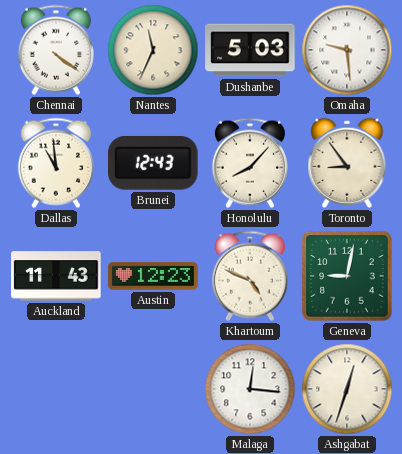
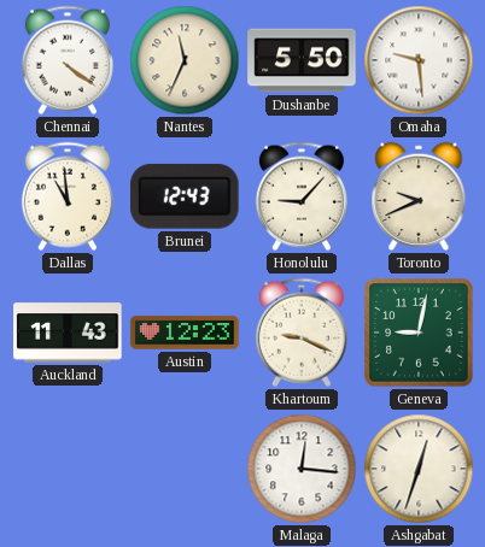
Dushanbe: 5:03 -> 5:50 (302, 60)
Honolulu: 8:07 -> 9:07 (302, 196)
Toronto: 8:54 -> 9:41 (419, 196)
Khartoum: 4:49 -> 9:19 (302, 333)
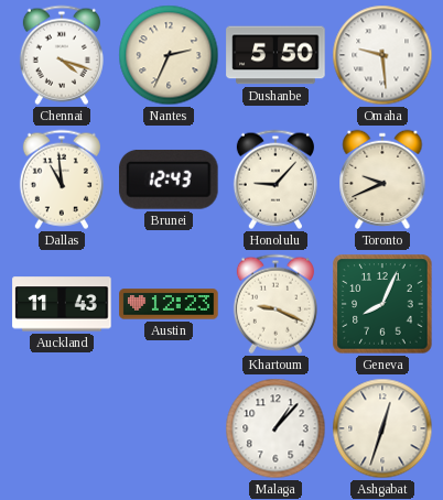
Chennai: 4:21 -> 4:18 (62, 55)
Nantes: 11:34 -> 2:34 (169, 55)
Geneva: 9:02 -> 8:04 (382, 304)
Malaga: 12:16 -> 1:07 (275, 428)
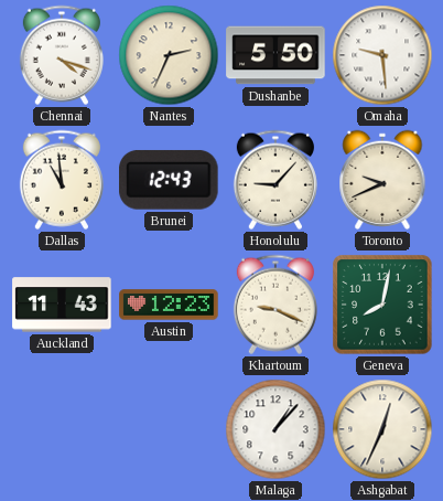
Geneva: 8:04 -> 8:02 (382, 305)
Ashgabat: 12:33 -> 12:34 (382, 429)
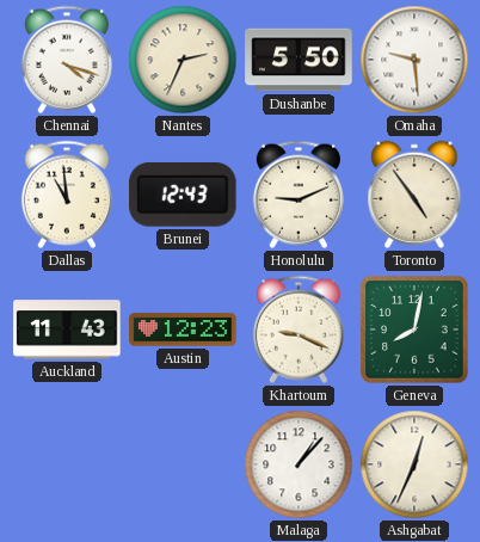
Honolulu: 9:07 -> 9:11 (299, 195)
Toronto: 9:41 -> 4:54 (414, 195)
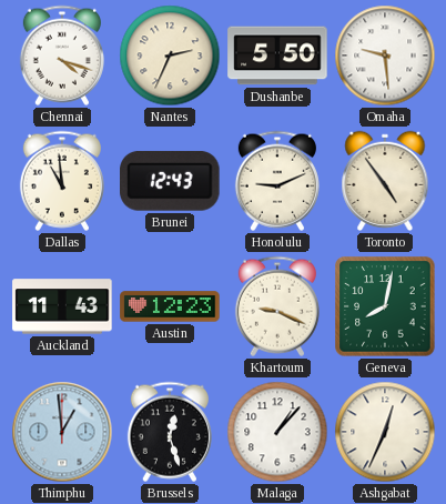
Thimphu: none -> 12:59 (62, 432)
Brussels: none -> 12:27 (170, 432)
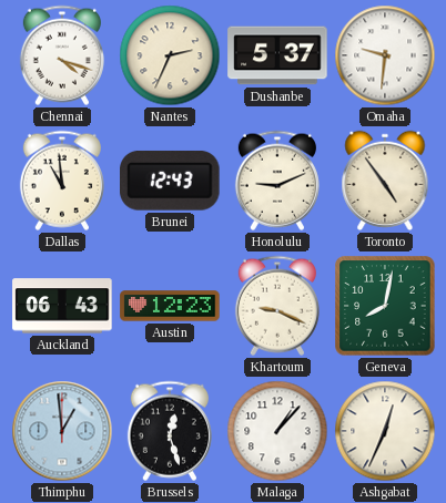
Dushanbe: 5:50 -> 5:37 (277, 55)
Omaha: 9:29 -> 9:31 (385, 55)
Auckland: 11:43 -> 06:43 (62, 306)
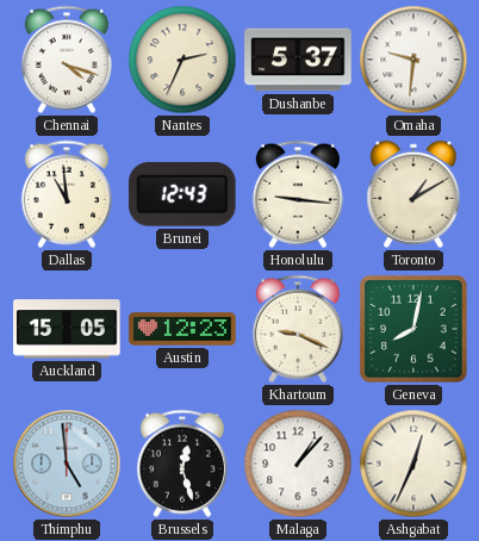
Honolulu: 9:11 -> 9:16 (298, 194)
Toronto: 4:54 -> 1:10 (413, 194)
Auckland: 06:43 -> 15:05 (67, 329)
Thimphu: 12:59 -> 4:59 (67, 464)
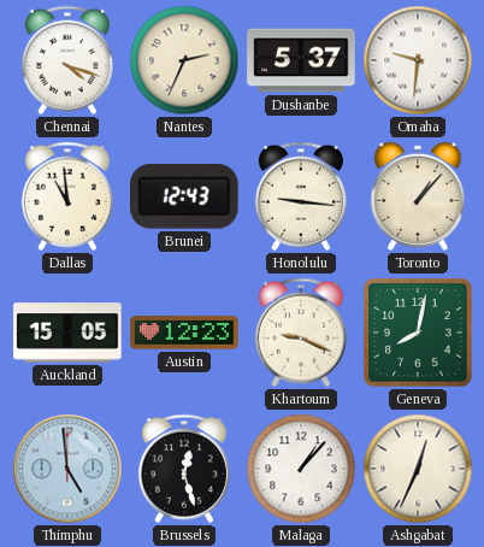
Toronto: 1:10 -> 1:07 (418, 196)
